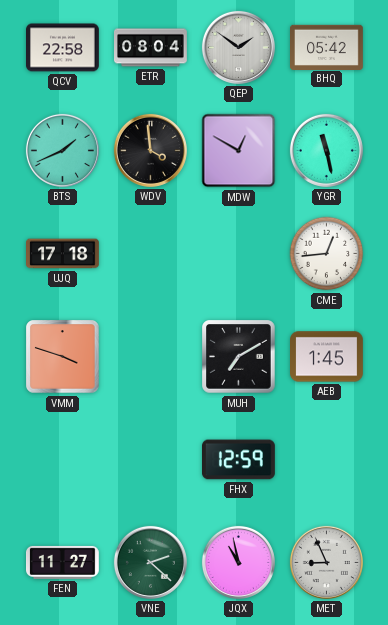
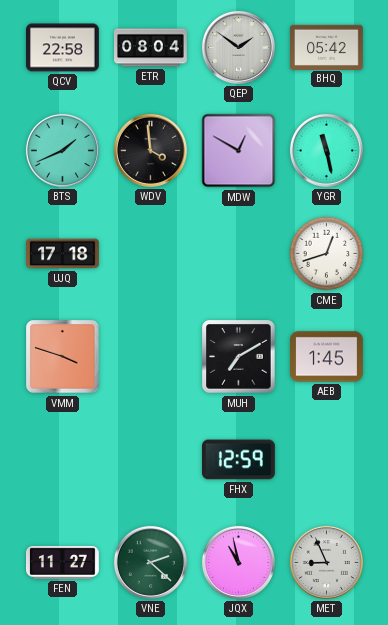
CME: 12:44 -> 12:42 (327, 254)
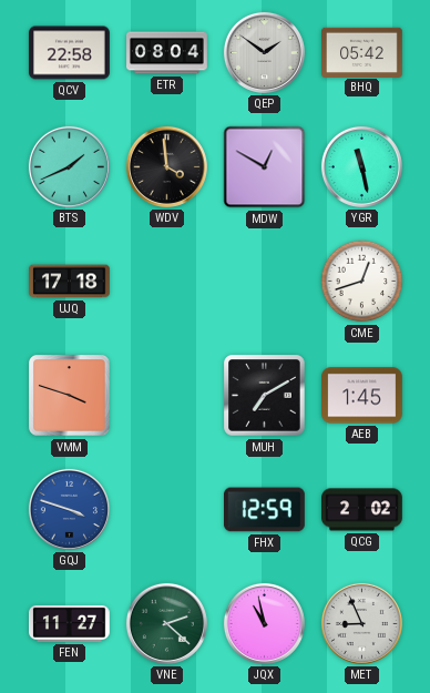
GQJ: none -> 3:48 (69, 509)
QCG: none -> 2:02 (362, 510)
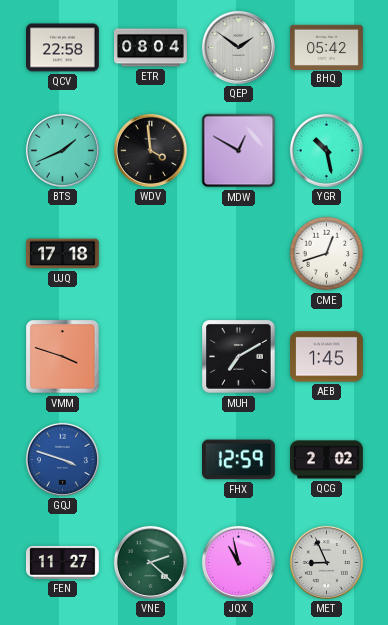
YGR: 11:28 -> 10:28 (326, 150)
